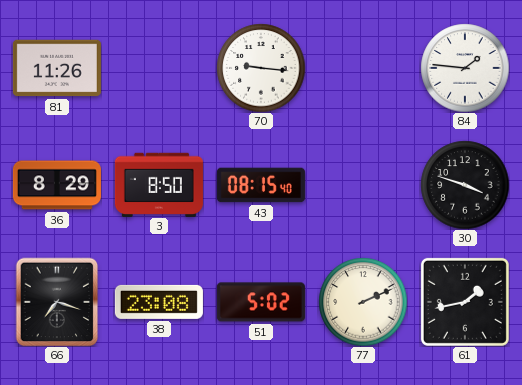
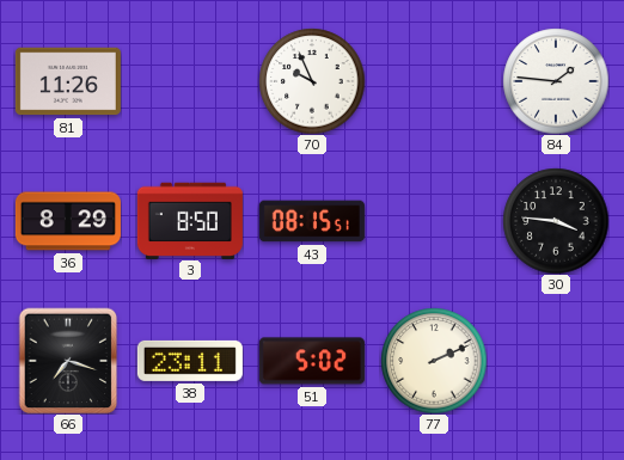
70: 9:16 -> 9:56 (312, 81)
43: 08:15:40 -> 08:15:51 (312, 221)
30: 3:48 -> 3:46 (556, 221)
38: 23:08 -> 23:11 (190, 361)
61: 1:43 -> none (465, 302)
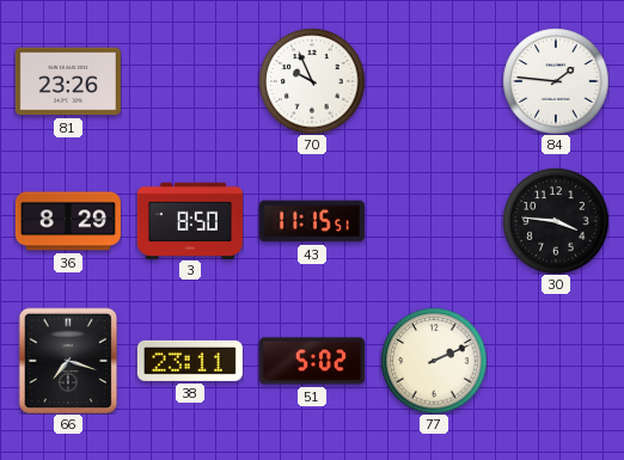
81: 11:26 -> 23:26 (68, 81)
43: 08:15 -> 11:15 (312, 221)
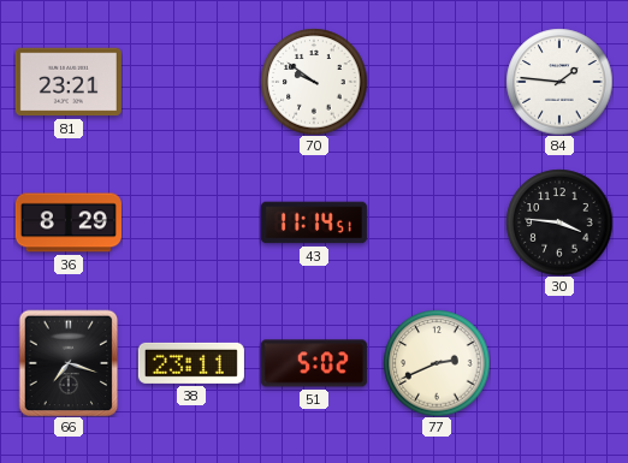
81: 23:26 -> 23:21 (69, 82)
70: 9:56 -> 9:51 (314, 82)
3: 8:50 -> none (190, 220)
43: 11:15 -> 11:14 (314, 222)
77: 2:11 -> 2:41 (437, 363)
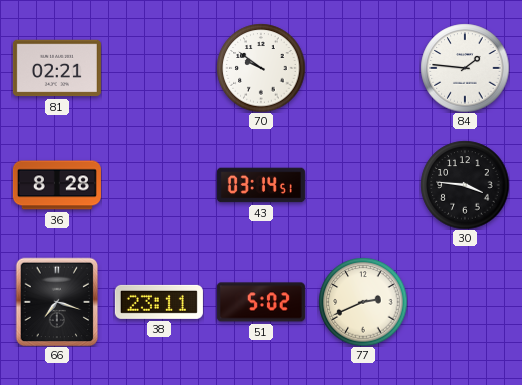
81: 23:21 -> 02:21 (57, 68)
36: 8:29 -> 8:28 (57, 185)
43: 11:14 -> 03:14 (261, 185)
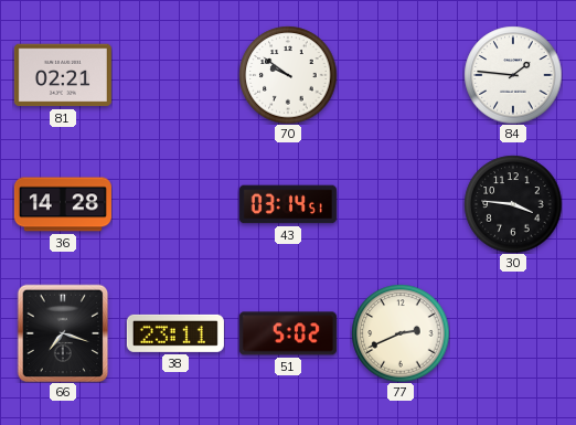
36: 8:28 -> 14:28 (63, 204)
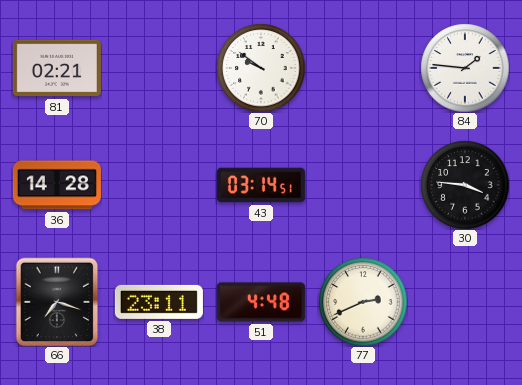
51: 5:02 -> 4:48 (261, 302)
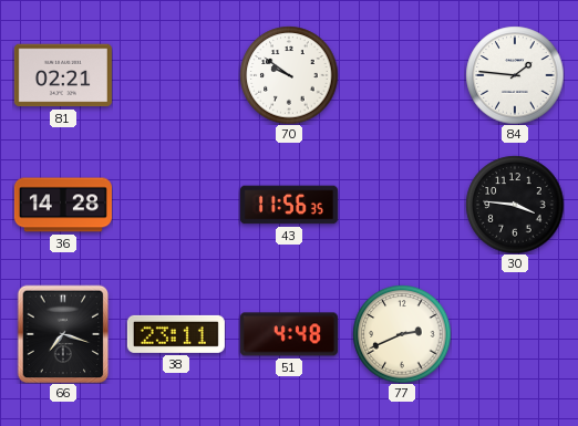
43: 03:14 -> 11:56 (289, 205)
